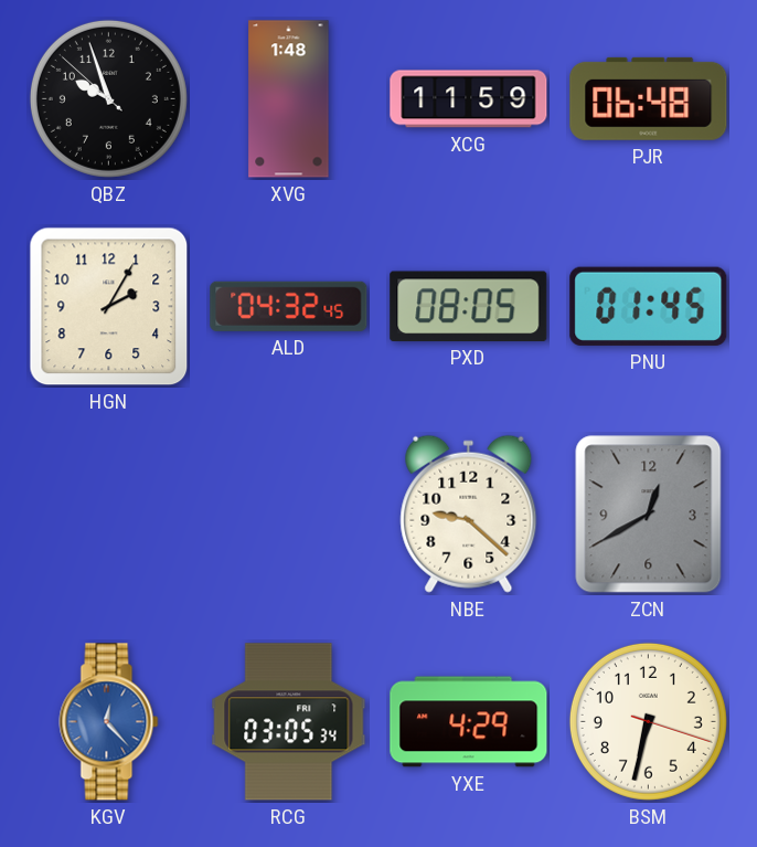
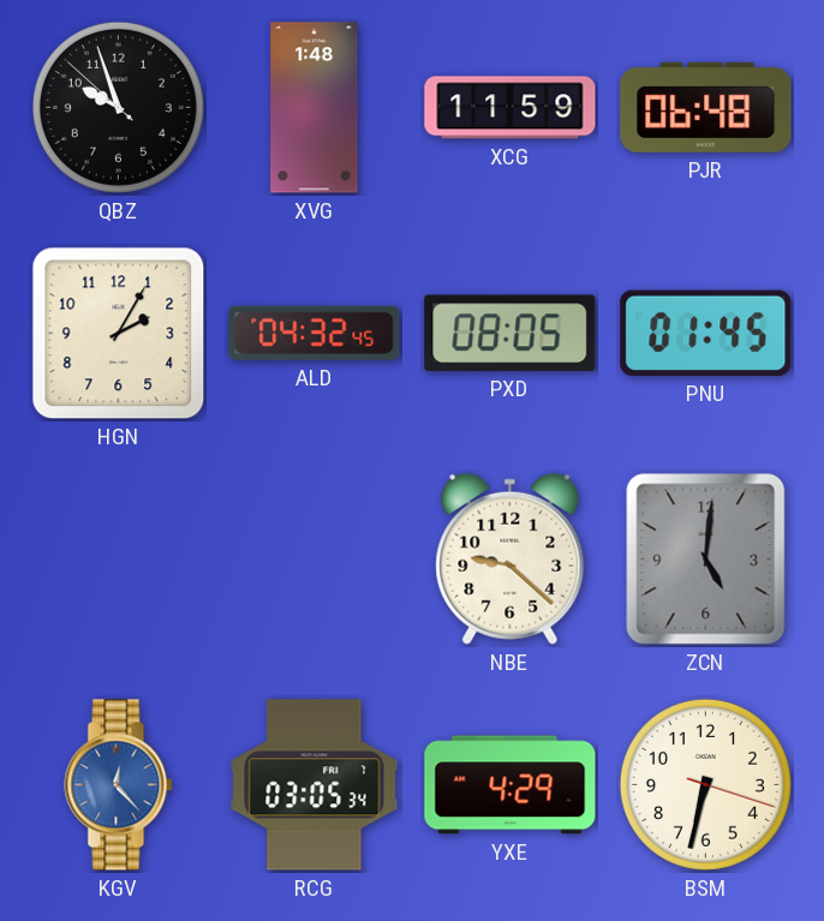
ZCN: 12:40 -> 5:01 (706, 560)
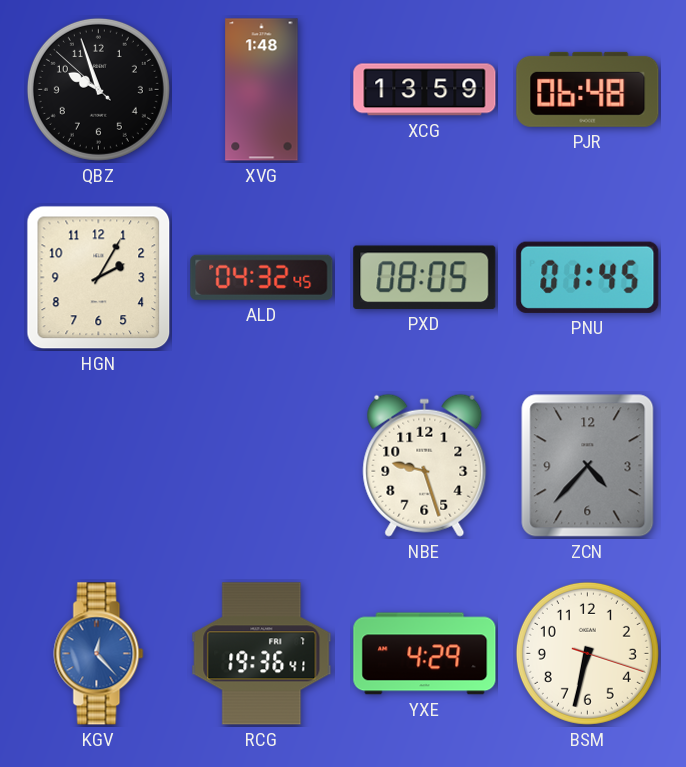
XCG: 11:59 -> 13:59 (425, 90)
NBE: 9:22 -> 9:27 (425, 465)
ZCN: 5:01 -> 4:37 (588, 466)
RCG: 03:05 -> 19:36 (262, 654)
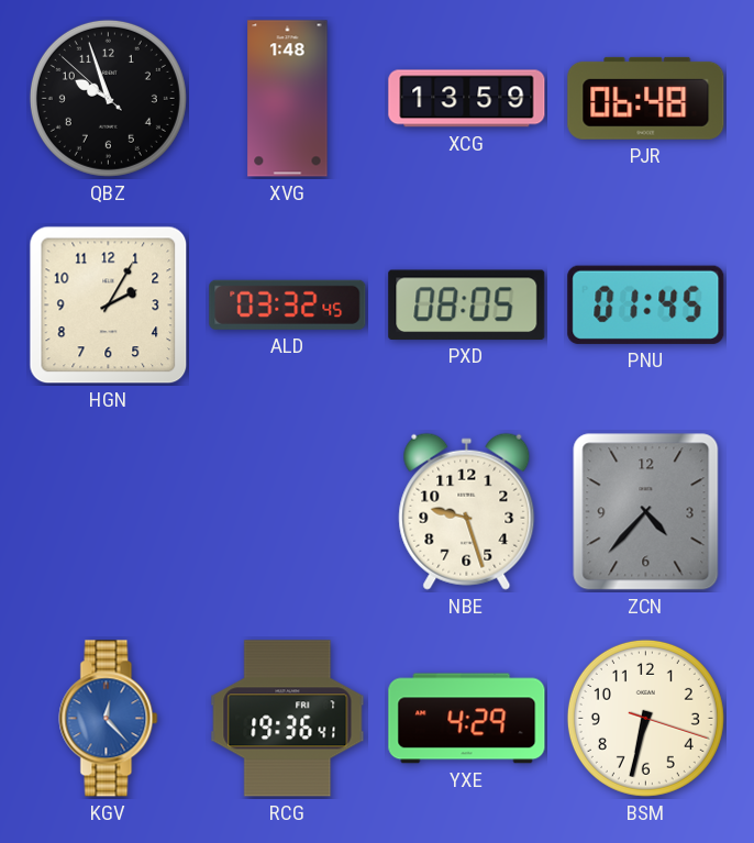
ALD: 04:32 -> 03:32 (288, 304)
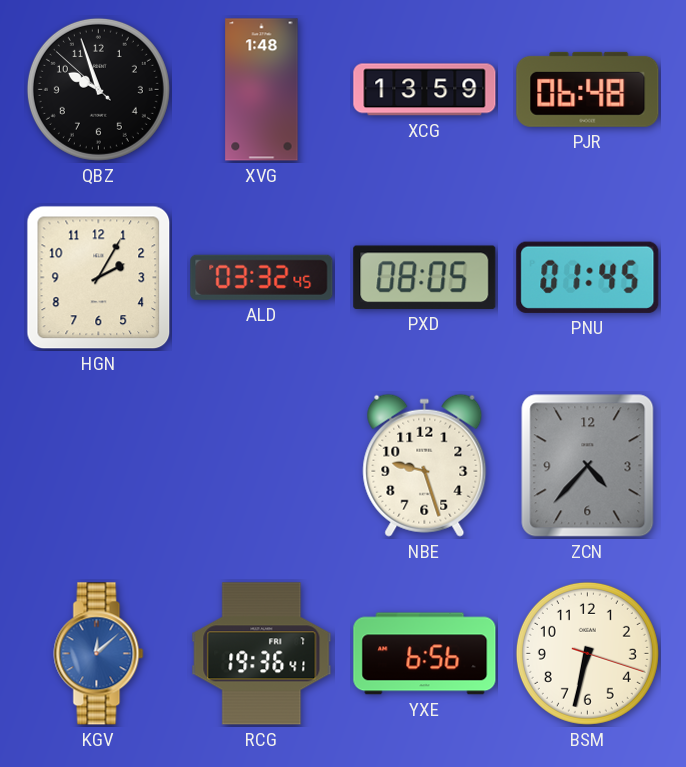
KGV: 12:23 -> 12:08 (99, 654)
YXE: 4:29 -> 6:56 (425, 654)
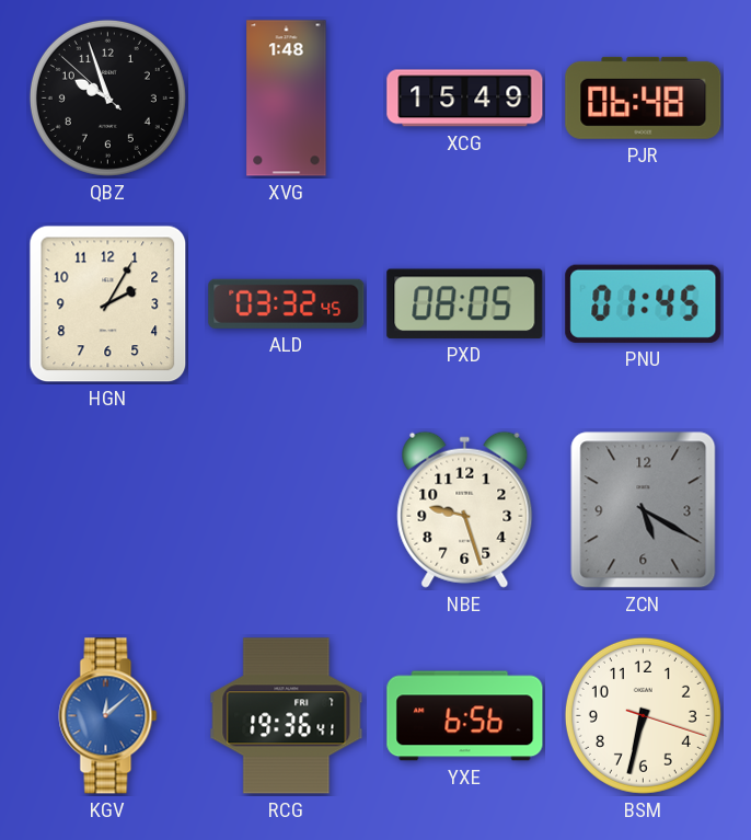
XCG: 13:59 -> 15:49 (465, 99)
ZCN: 4:37 -> 5:20 (644, 510)
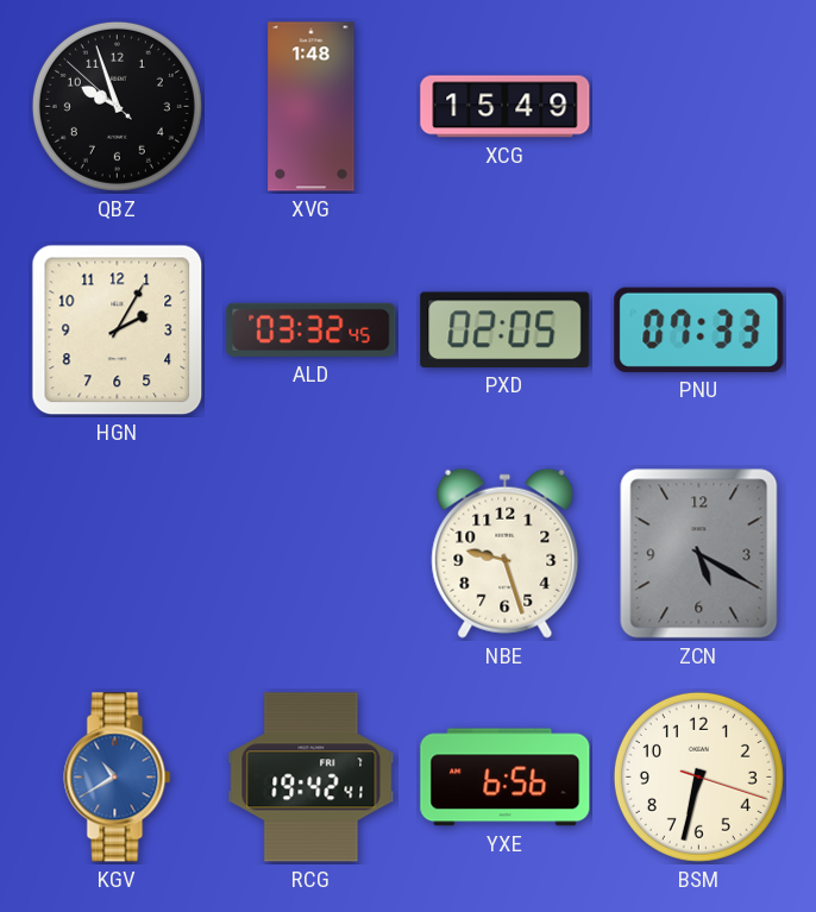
PJR: 06:48 -> none (644, 97)
PXD: 08:05 -> 02:05 (506, 329)
PNU: 01:45 -> 07:33 (699, 329)
KGV: 12:08 -> 10:40 (118, 778)
RCG: 19:36 -> 19:42 (312, 778)
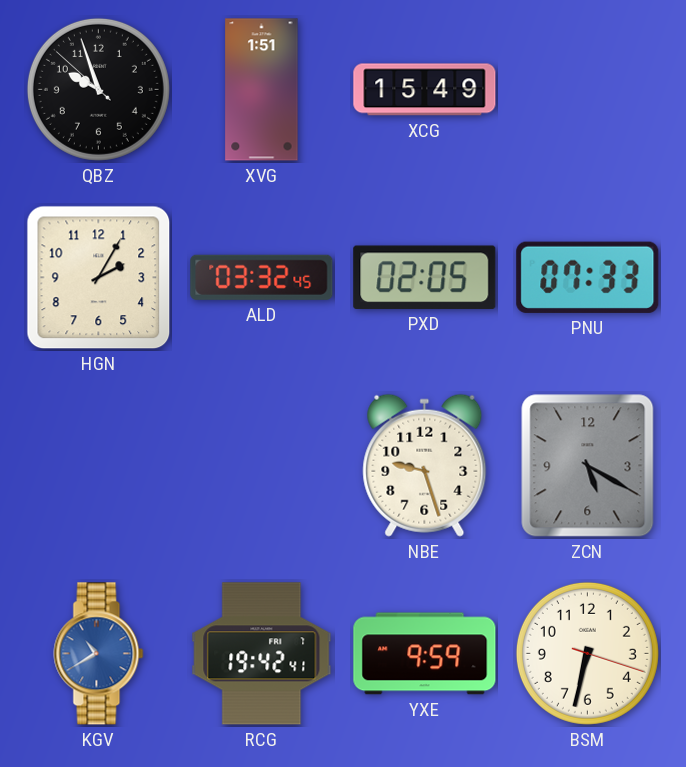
XVG: 1:48 -> 1:51 (262, 90)
YXE: 6:56 -> 9:59 (425, 654)
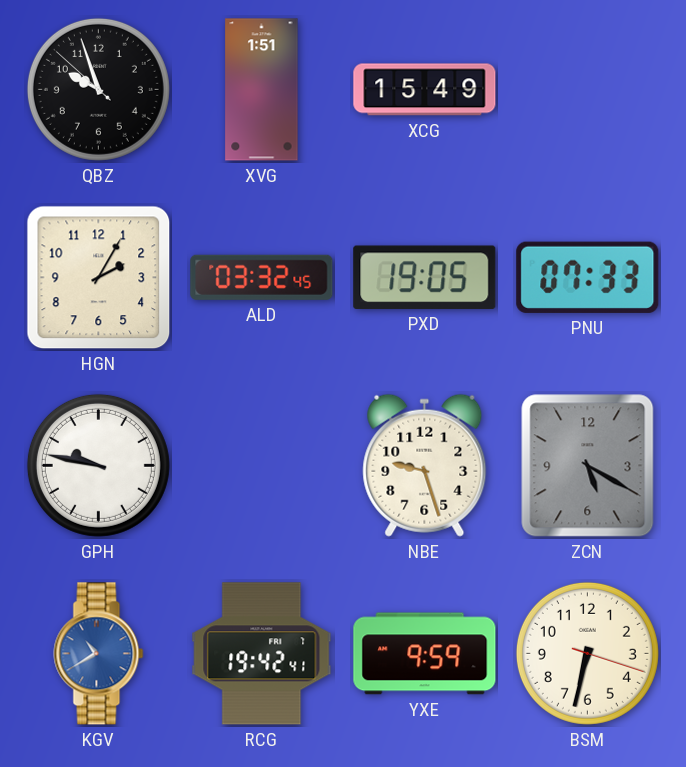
PXD: 02:05 -> 19:05 (425, 277)
GPH: none -> 9:47 (98, 465)
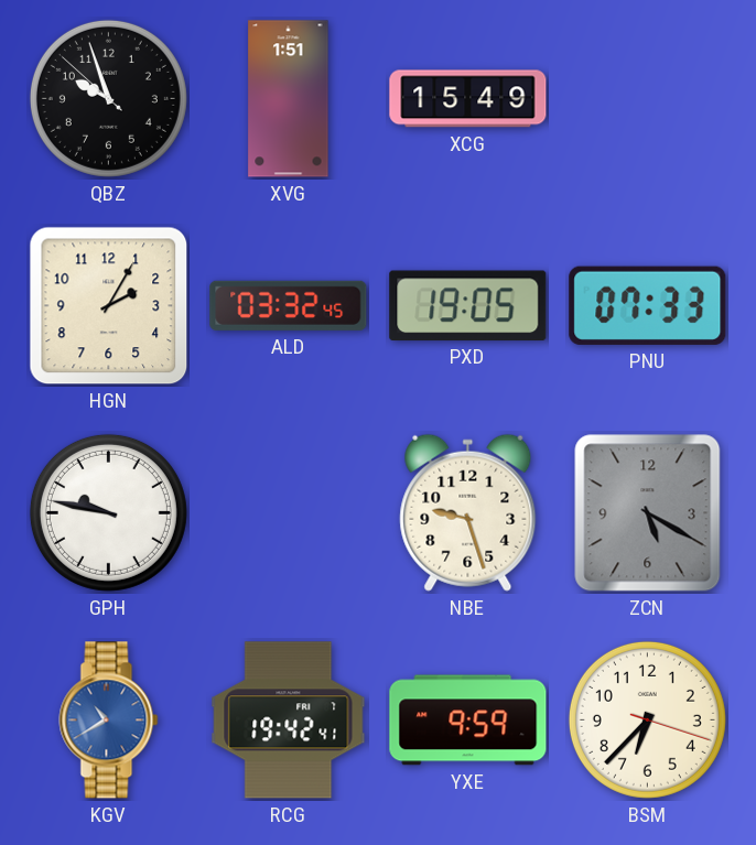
BSM: 6:32 -> 6:37 (647, 719)
